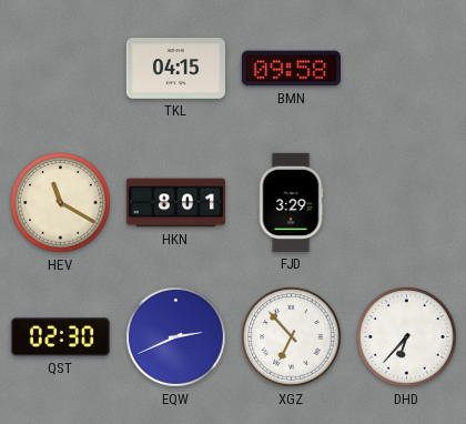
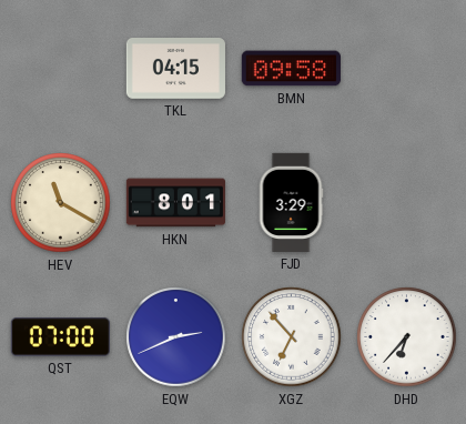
QST: 02:30 -> 07:00 (60, 337)
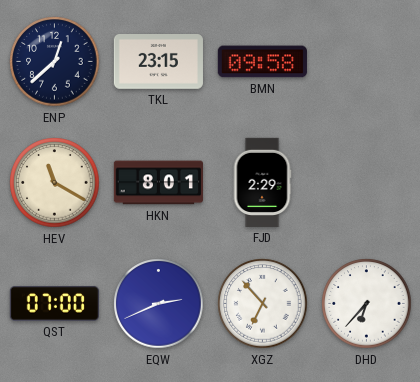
ENP: none -> 12:38 (55, 62)
TKL: 04:15 -> 23:15 (158, 62)
FJD: 3:29 -> 2:29 (262, 182)
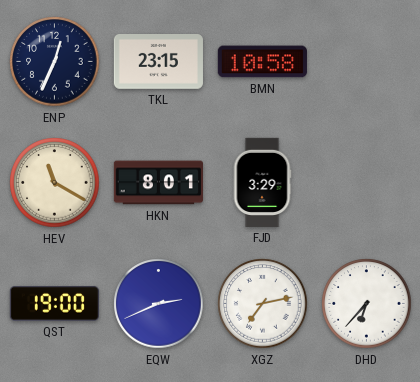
ENP: 12:38 -> 12:34 (55, 62)
BMN: 09:58 -> 10:58 (262, 62)
FJD: 2:29 -> 3:29 (262, 182)
QST: 07:00 -> 19:00 (54, 304)
XGZ: 6:53 -> 7:13 (263, 304)
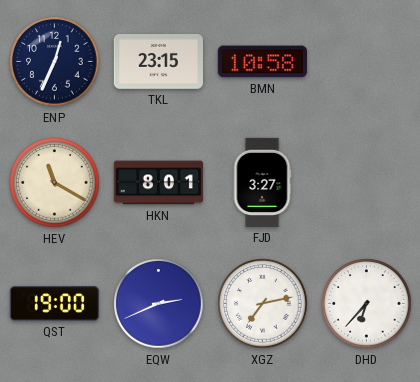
FJD: 3:29 -> 3:27 (262, 182)
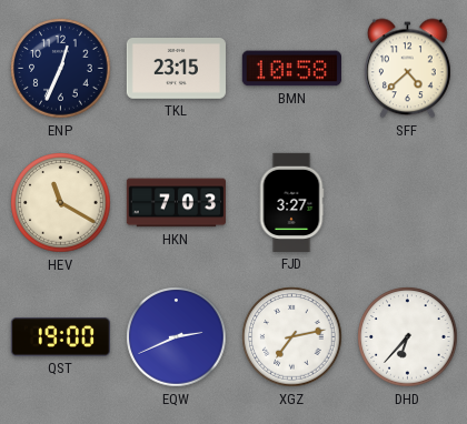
SFF: none -> 4:38 (407, 69)
HKN: 8:01 -> 7:03 (176, 203)
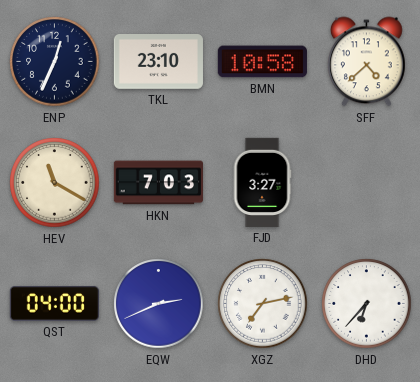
TKL: 23:15 -> 23:10 (158, 62)
QST: 19:00 -> 04:00 (54, 304)
